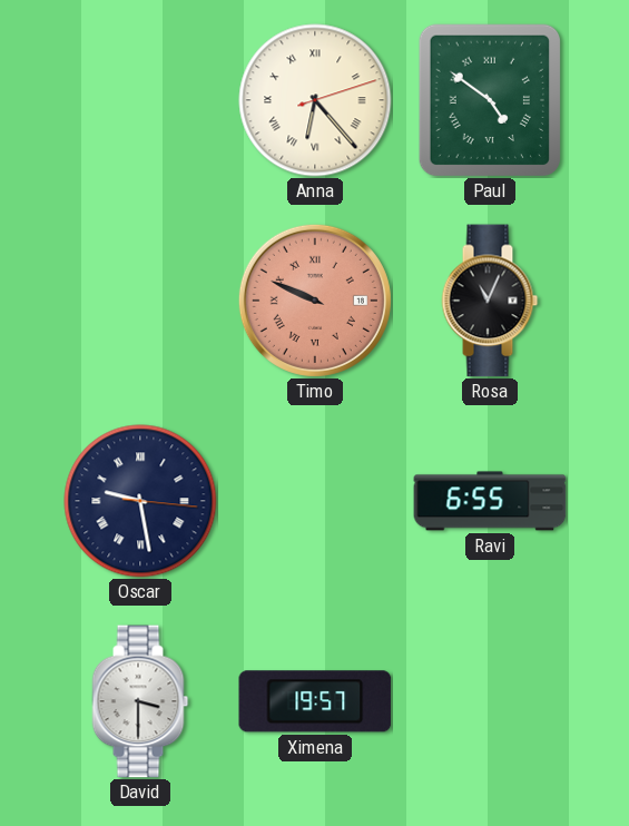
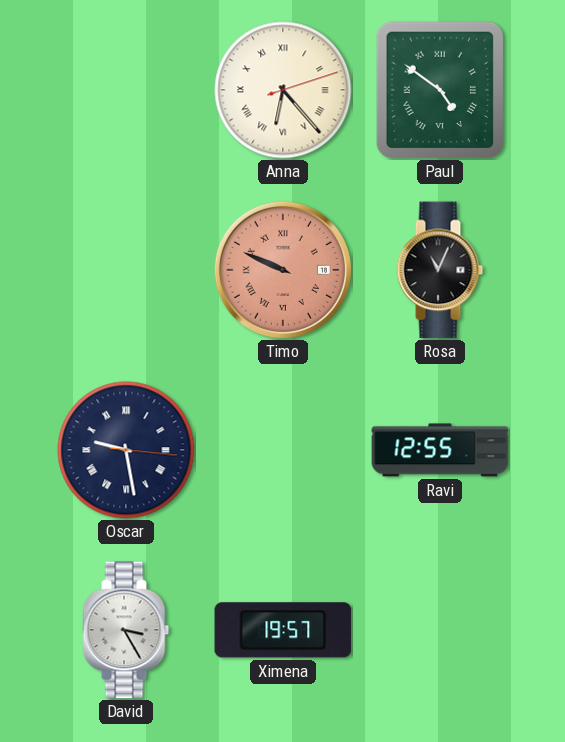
Ravi: 6:55 -> 12:55 (440, 450)
David: 3:30 -> 3:25 (126, 630)
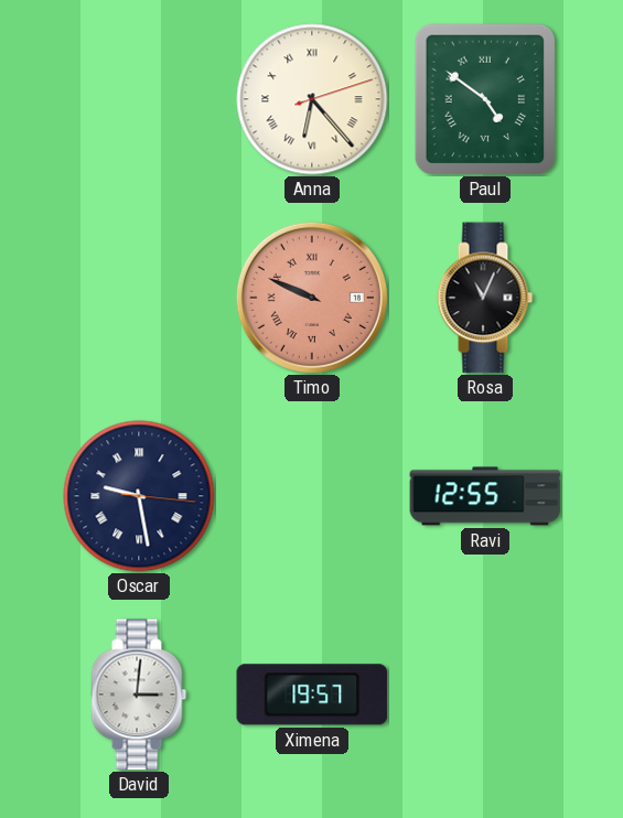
David: 3:25 -> 3:01 (139, 695)
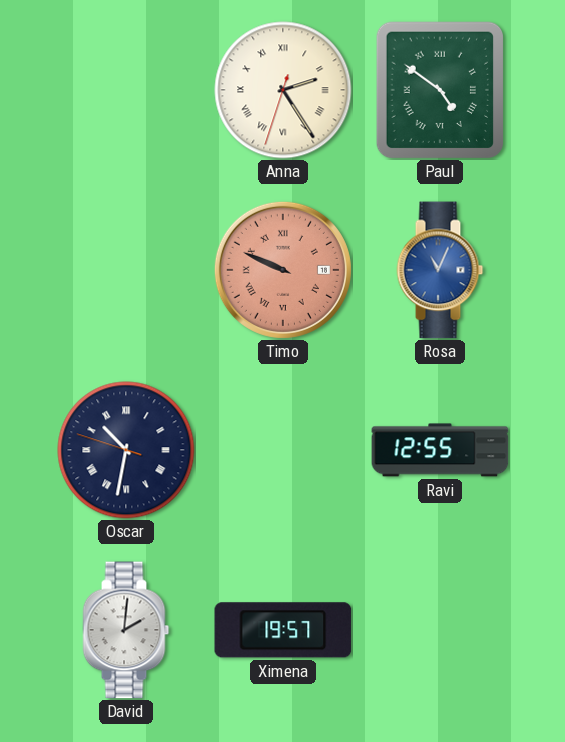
Anna: 6:23 -> 2:24 (283, 90)
Rosa dial: black -> blue (440, 270)
Oscar: 9:28 -> 10:31 (126, 450)
David: 3:01 -> 2:01 (126, 630)
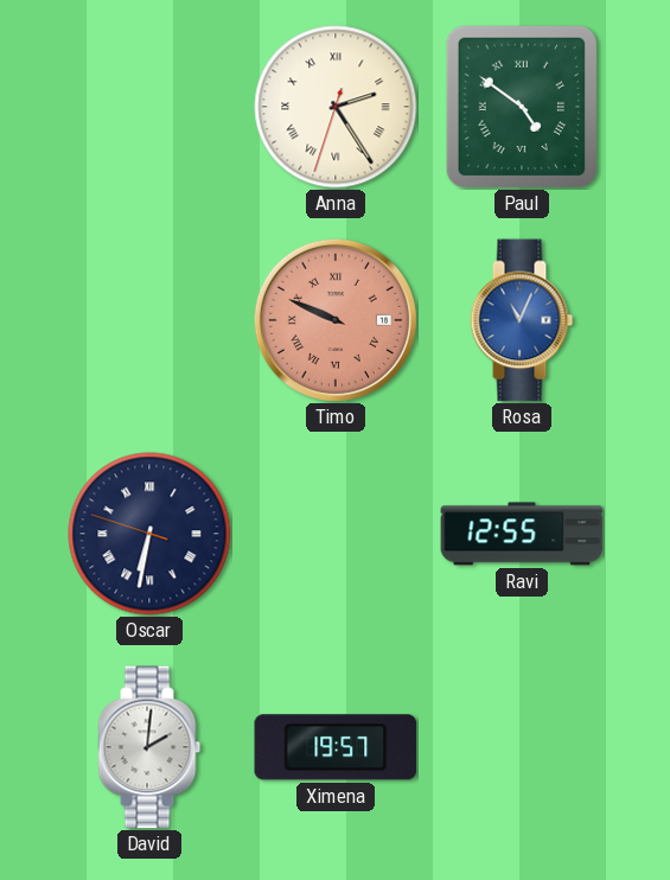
Oscar: 10:31 -> 6:31 (149, 534)
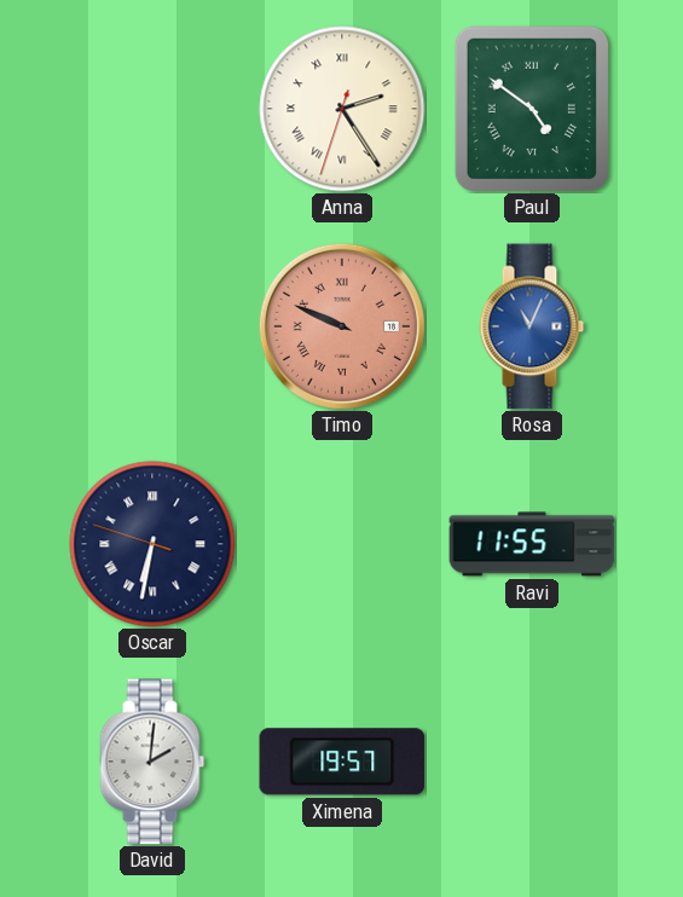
Ravi: 12:55 -> 11:55 (532, 544)
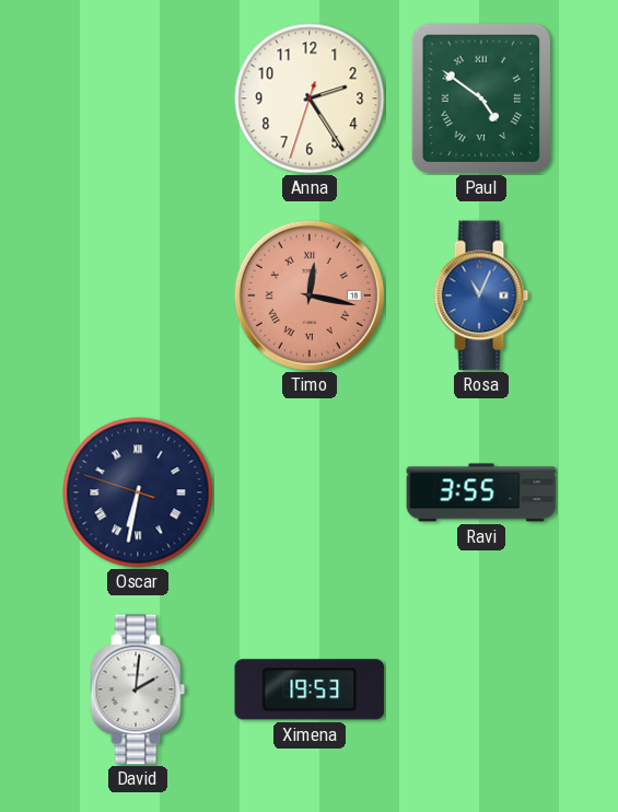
Anna numerals: Roman -> Arabic (310, 98)
Timo: 9:49 -> 12:17 (310, 295)
Ravi: 11:55 -> 3:55 (481, 492)
Ximena: 19:57 -> 19:53 (310, 689)
